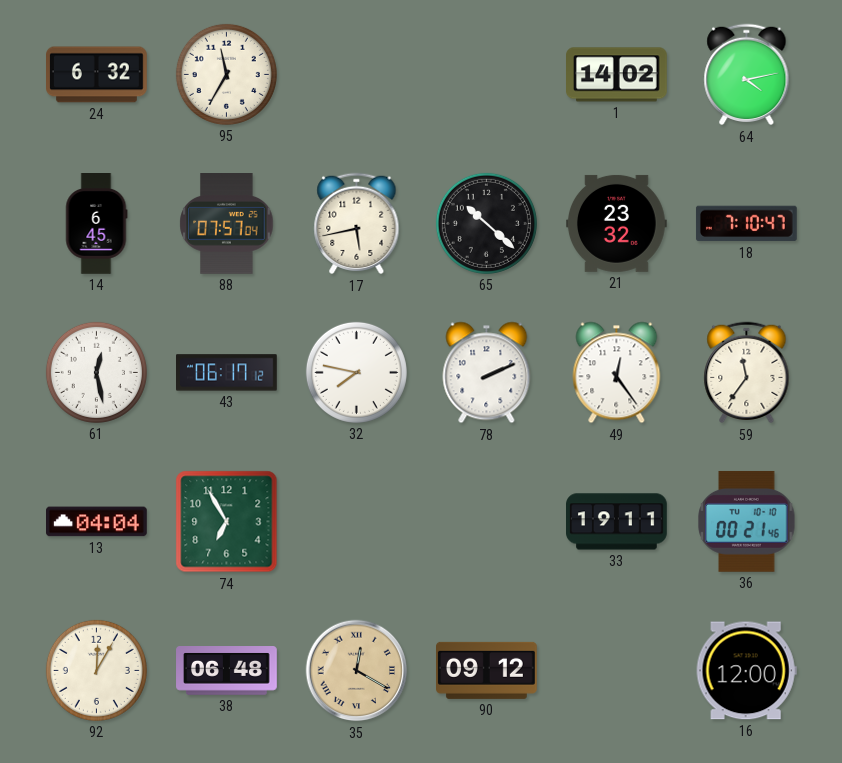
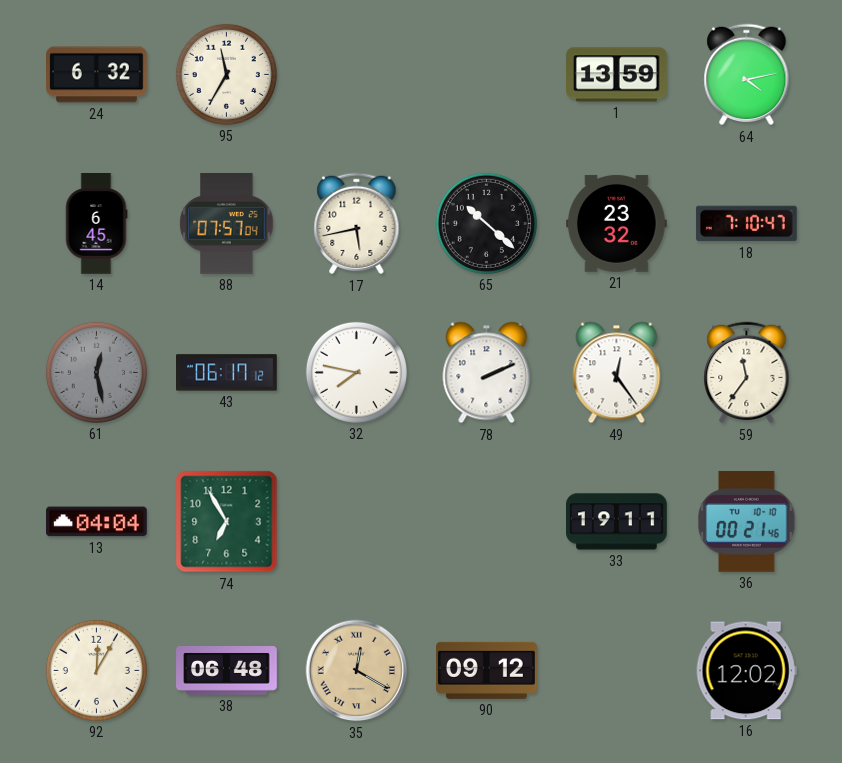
1: 14:02 -> 13:59 (617, 75)
61 dial: white -> grey (96, 372)
16: 12:00 -> 12:02 (746, 671)
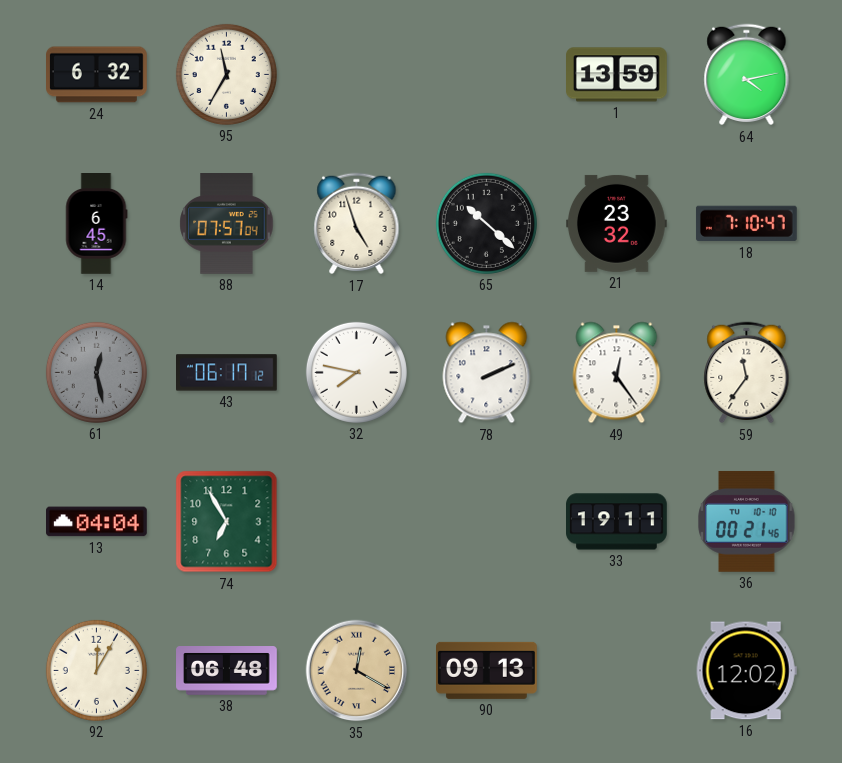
17: 5:43 -> 4:57 (357, 224)
90: 09:12 -> 09:13 (487, 670)
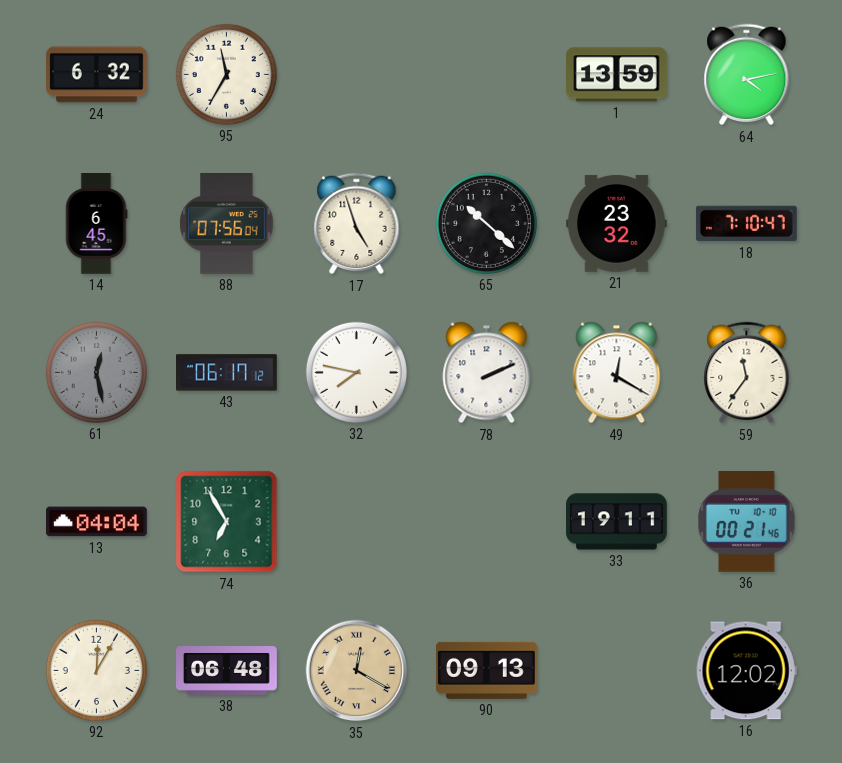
88: 07:57 -> 07:56 (227, 224)
49: 12:24 -> 12:20 (617, 373)
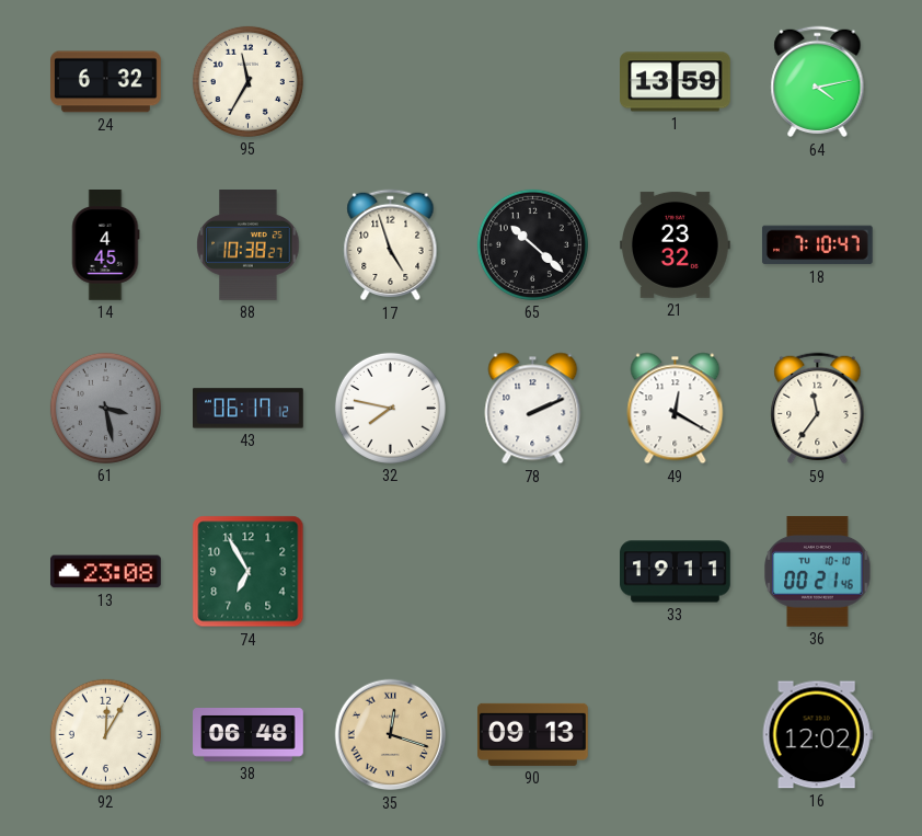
14: 6:45 -> 4:45 (105, 245)
88: 07:56 -> 10:38 (249, 245)
61: 12:28 -> 3:28 (105, 408)
13: 04:04 -> 23:08 (106, 572)
35: 12:20 -> 12:18 (391, 735)
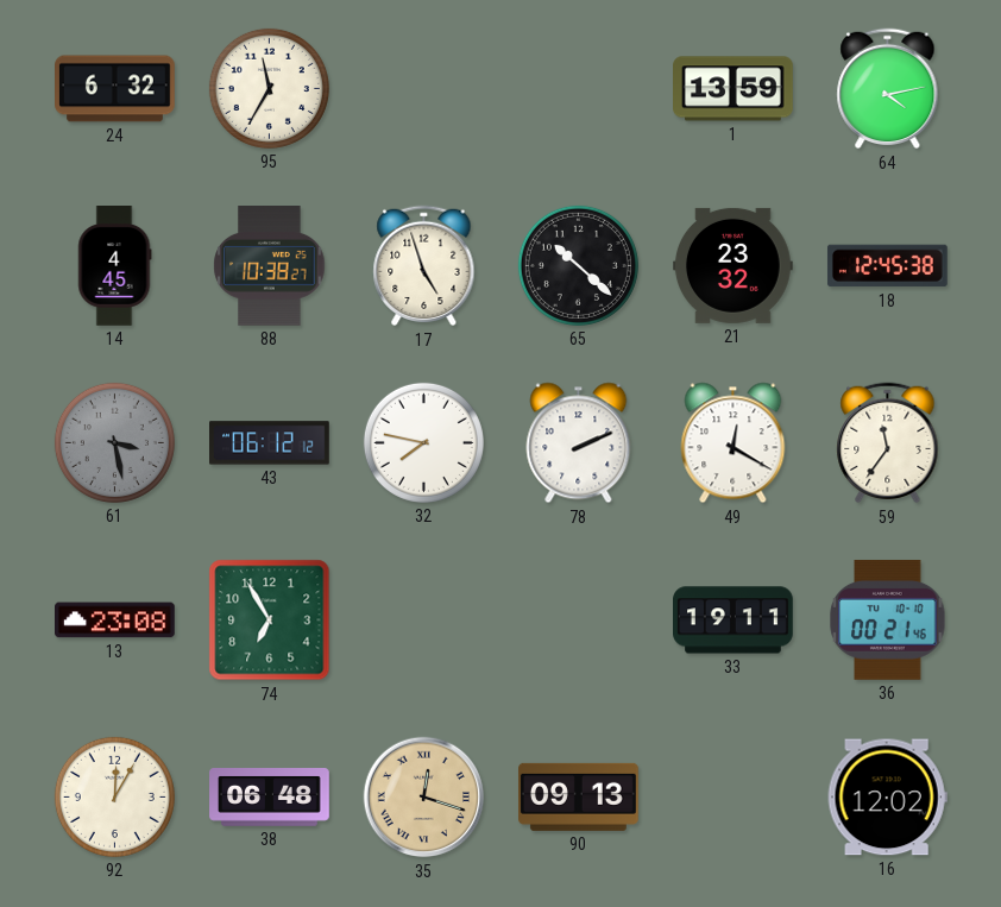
18: 7:10 -> 12:45 (887, 266)
43: 06:17 -> 06:12 (270, 443)
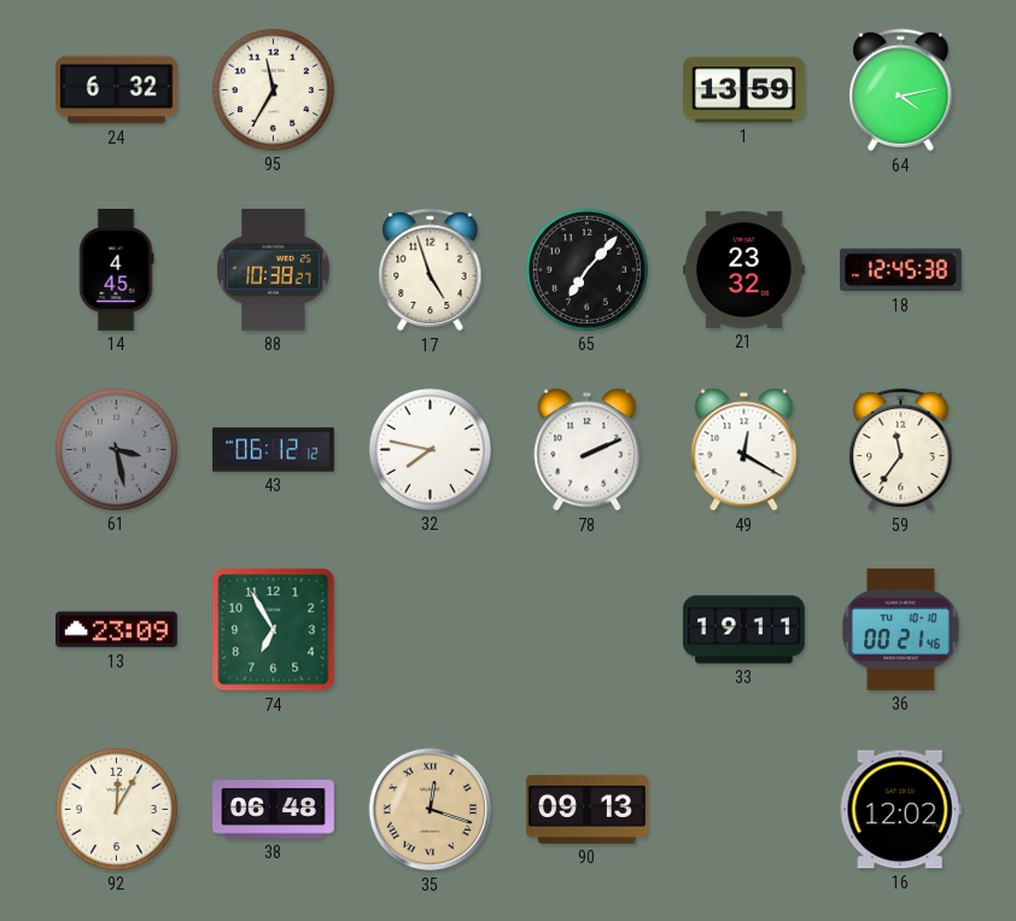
65: 10:22 -> 7:07 (586, 269)
13: 23:08 -> 23:09 (117, 630)
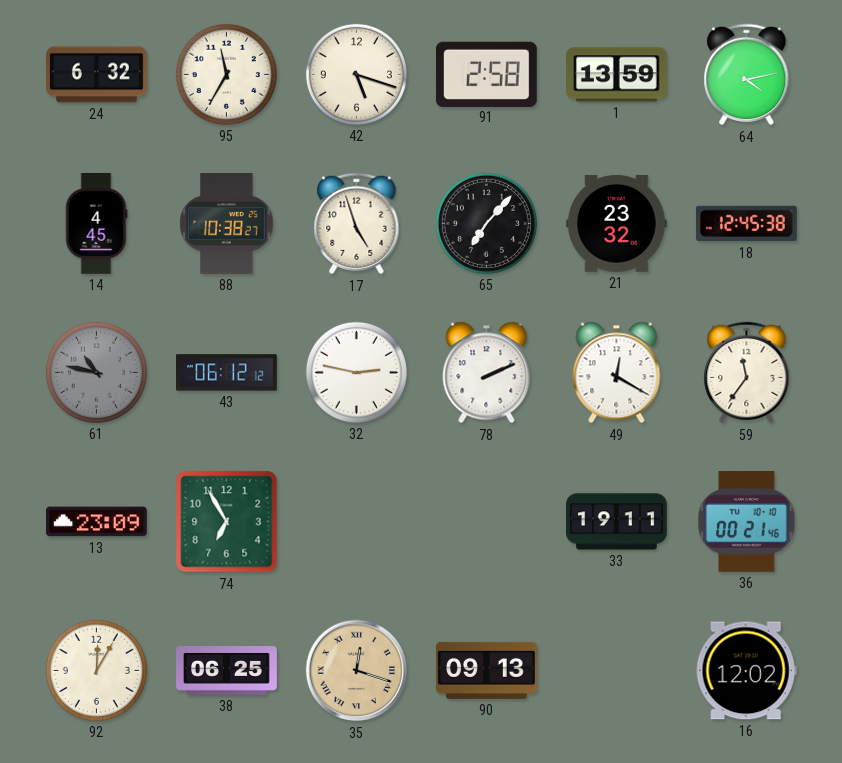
42: none -> 5:18 (356, 74)
91: none -> 2:58 (486, 74)
61: 3:28 -> 10:47 (96, 372)
32: 7:47 -> 2:47 (356, 372)
38: 06:48 -> 06:25 (227, 671)
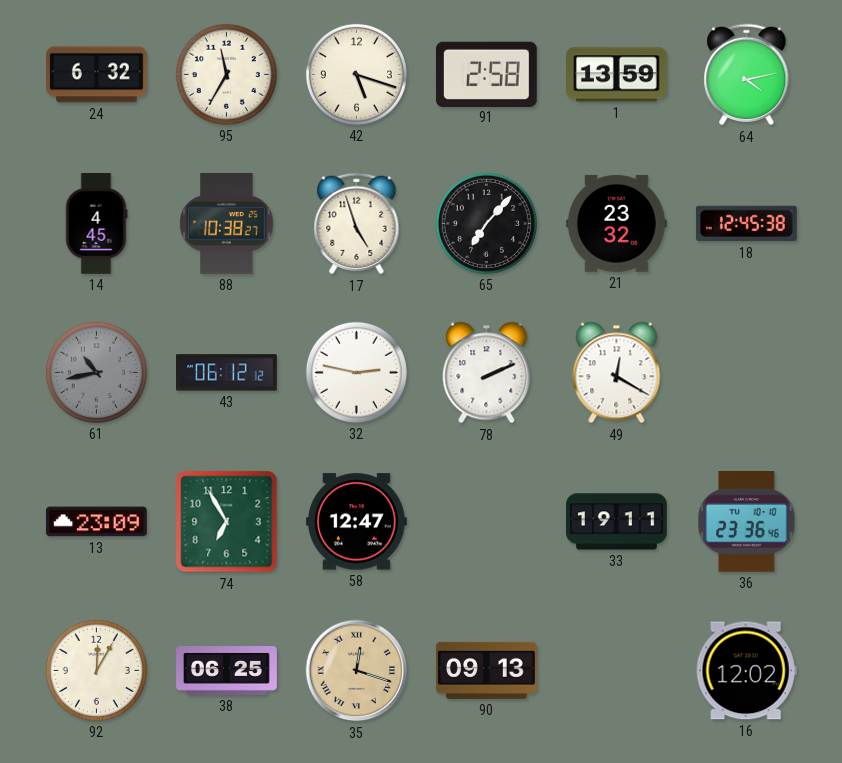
61: 10:47 -> 10:43 (96, 372)
59: 11:36 -> none (747, 373)
58: none -> 12:47 (356, 522)
36: 00:21 -> 23:36 (747, 521)
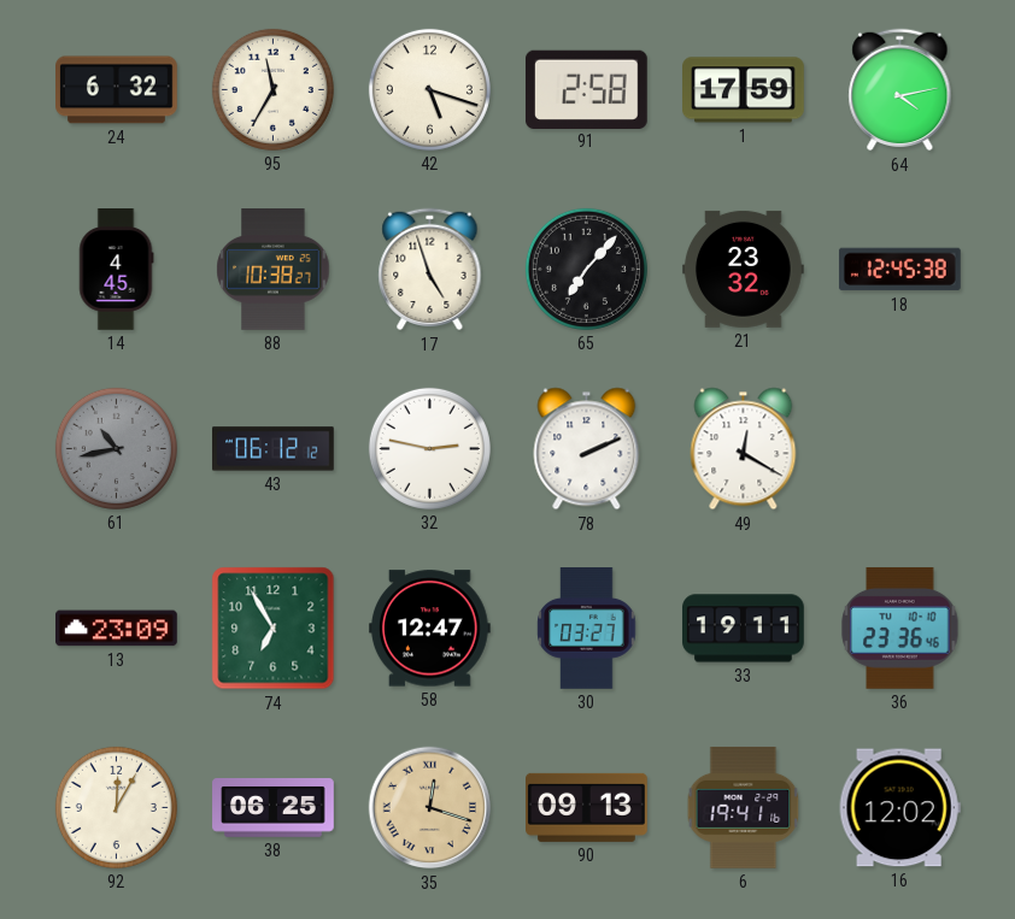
1: 13:59 -> 17:59 (744, 90)
30: none -> 03:27 (587, 629)
6: none -> 19:41 (744, 807)
